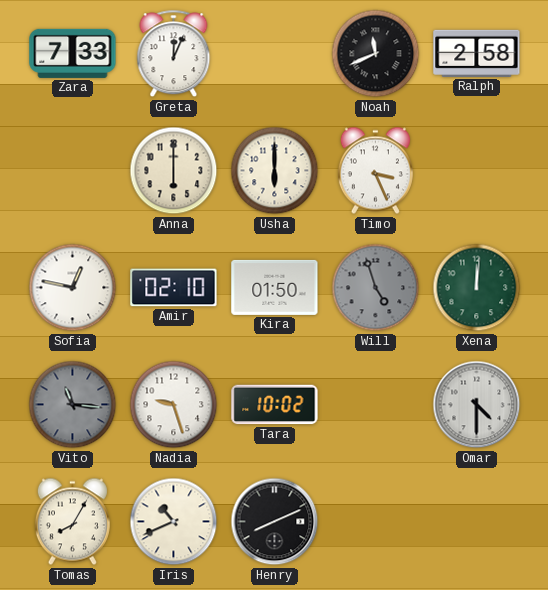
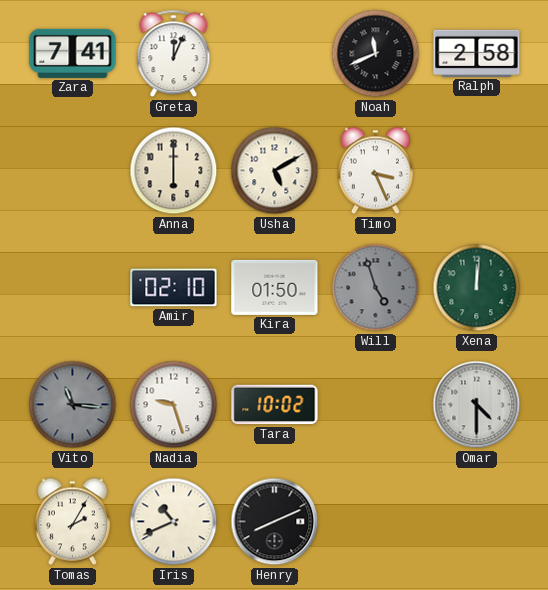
Zara: 7:33 -> 7:41 (73, 53)
Usha: 6:00 -> 5:10 (275, 171)
Sofia: 12:47 -> none (73, 288)
Tomas: 8:05 -> 2:05 (72, 522)
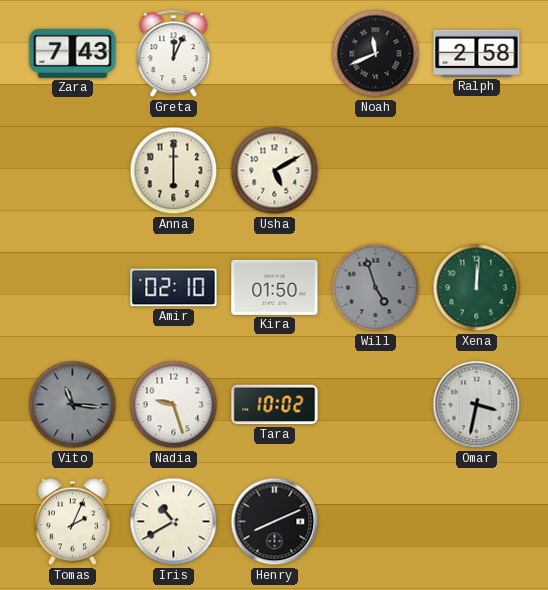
Zara: 7:41 -> 7:43 (73, 53)
Timo: 3:26 -> none (375, 171)
Omar: 4:30 -> 3:32 (477, 405)
Tomas: 2:05 -> 2:04 (72, 522)
Iris: 10:41 -> 10:40 (174, 522)
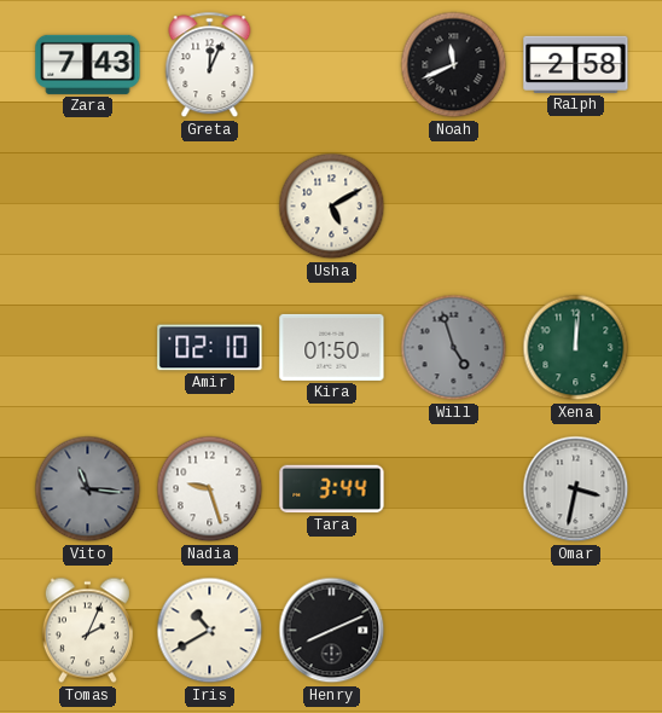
Anna: 6:00 -> none (174, 171)
Tara: 10:02 -> 3:44 (332, 489)
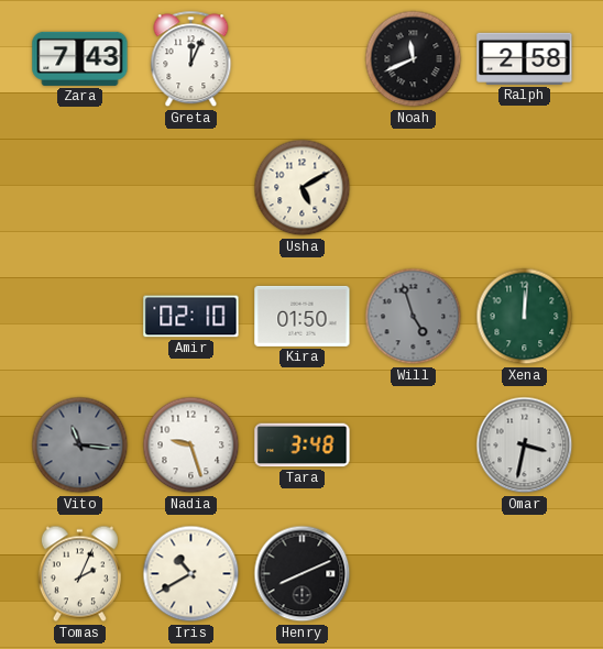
Tara: 3:44 -> 3:48 (303, 446)
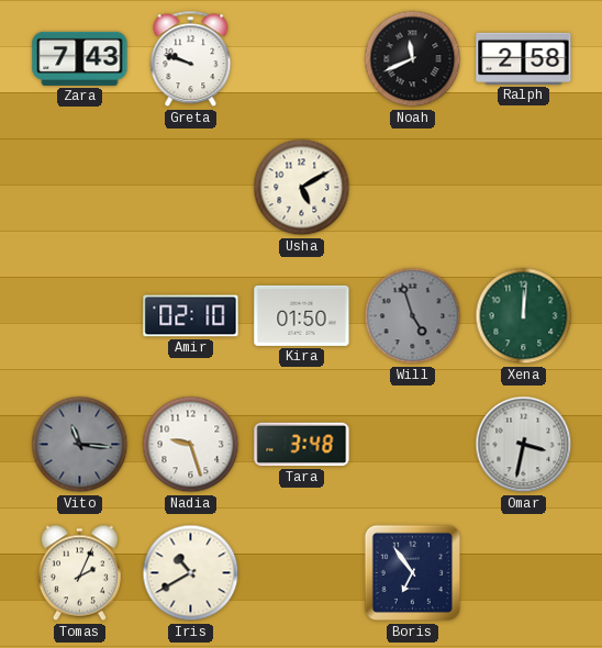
Greta: 12:04 -> 9:48 (191, 59)
Henry: 8:11 -> none (303, 574)
Boris: none -> 6:54 (413, 573)
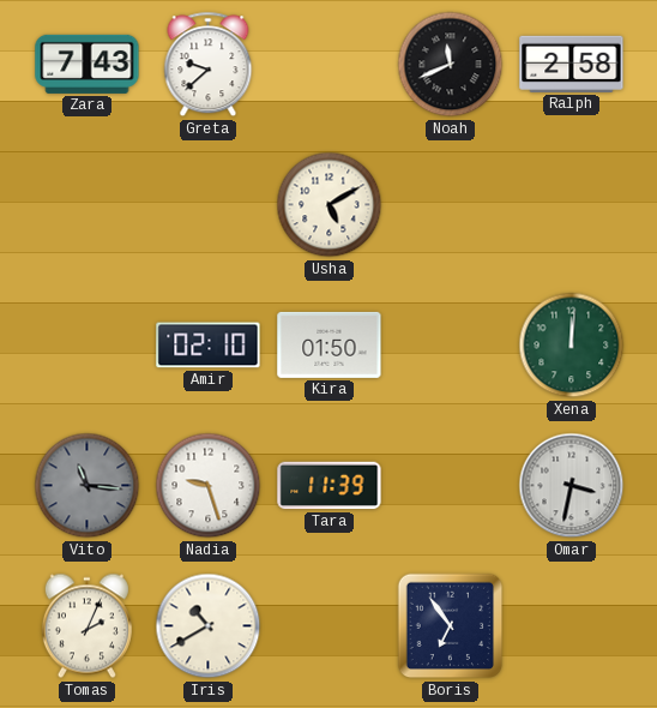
Greta: 9:48 -> 9:38 (209, 65)
Will: 4:57 -> none (413, 316)
Tara: 3:48 -> 11:39 (330, 486)
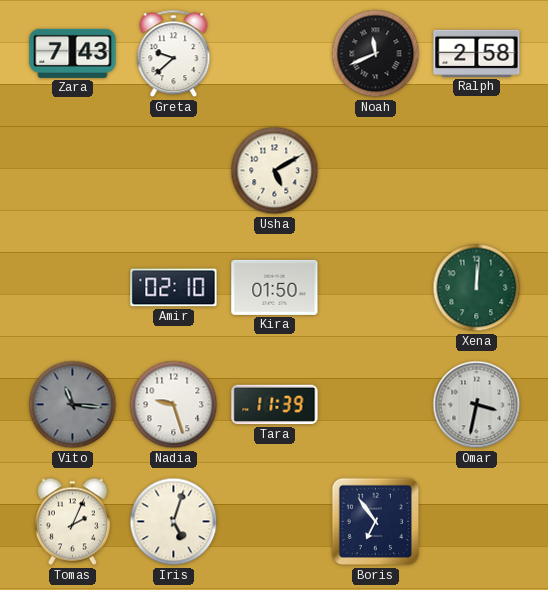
Iris: 10:40 -> 5:03 (174, 522)
